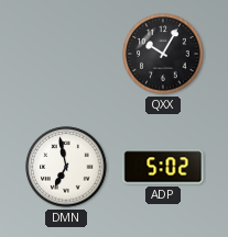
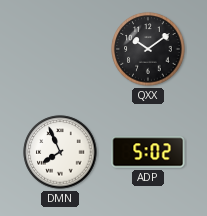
QXX: 10:05 -> 10:09 (148, 49)
DMN: 6:58 -> 7:56 (60, 152)
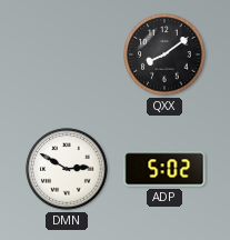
QXX: 10:09 -> 8:09 (164, 54)
DMN: 7:56 -> 2:50 (67, 169)
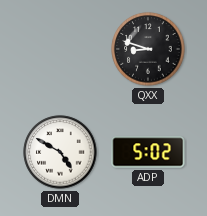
QXX: 8:09 -> 8:48 (148, 49)
DMN: 2:50 -> 4:50 (60, 152)
